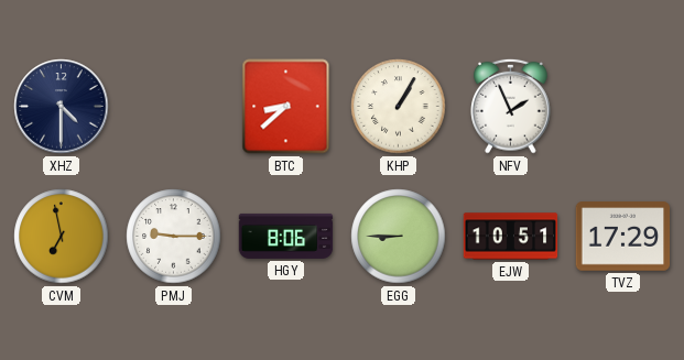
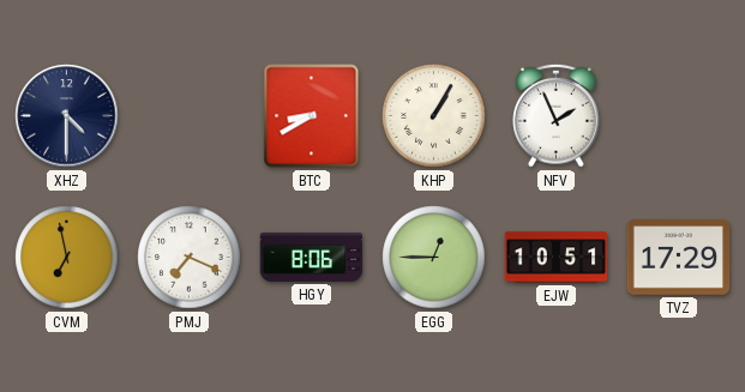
BTC: 8:38 -> 8:40 (312, 116)
PMJ: 9:15 -> 7:19 (190, 258)
EGG: 8:45 -> 12:45 (434, 258)
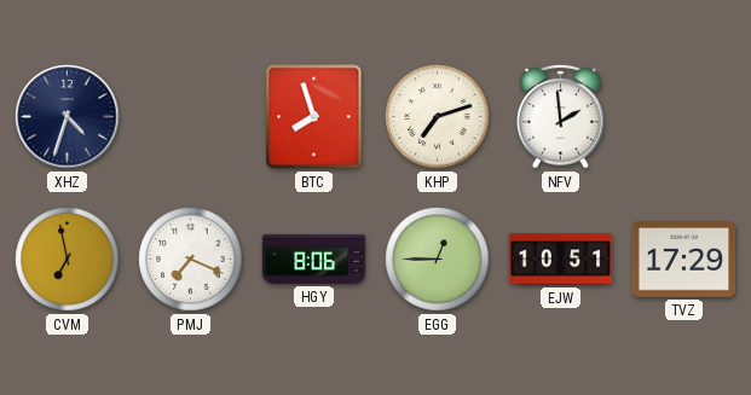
XHZ: 4:30 -> 4:33 (68, 117)
BTC: 8:40 -> 7:57 (314, 117)
KHP: 1:05 -> 7:12 (438, 117)
NFV: 1:56 -> 1:59 (561, 116)
